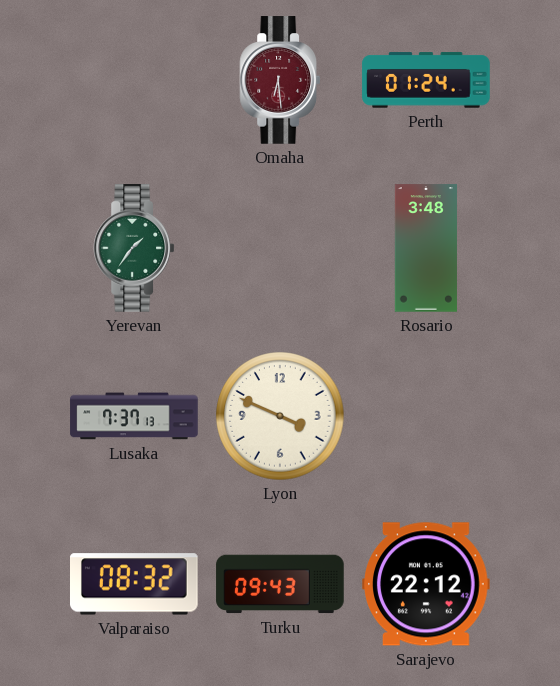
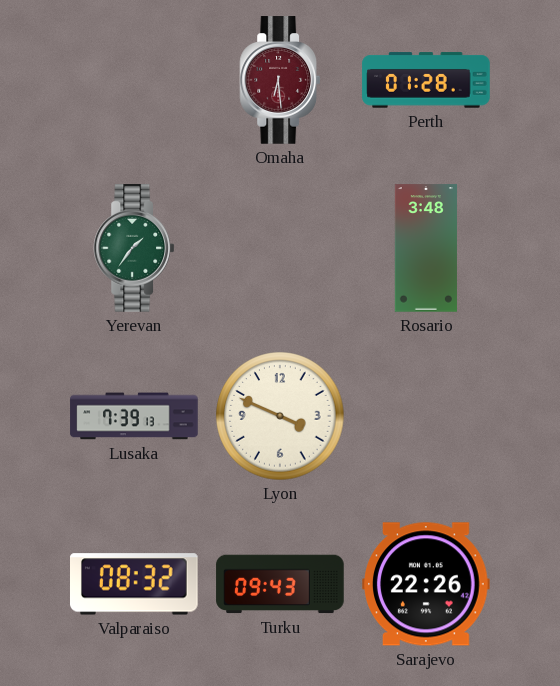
Perth: 01:24 -> 01:28 (426, 80)
Lusaka: 7:37 -> 7:39 (134, 416)
Sarajevo: 22:12 -> 22:26 (426, 584)
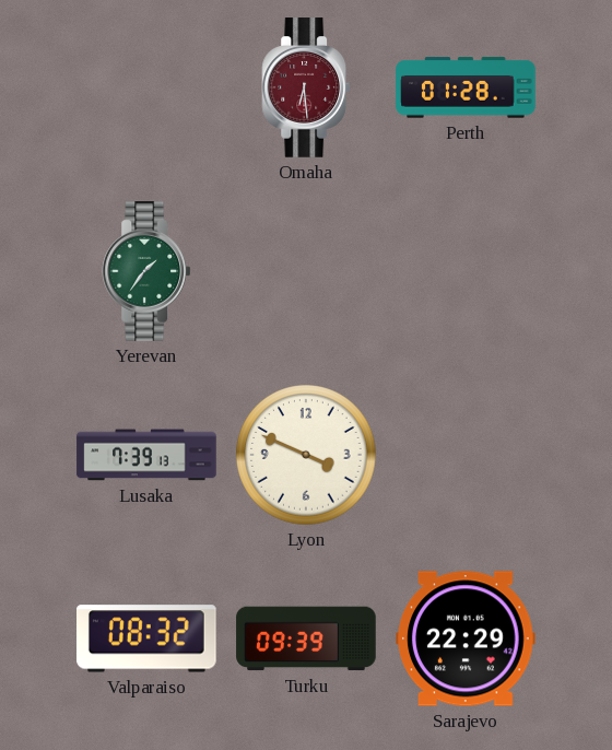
Rosario: 3:48 -> none (425, 248)
Turku: 09:43 -> 09:39 (306, 638)
Sarajevo: 22:26 -> 22:29 (466, 638)
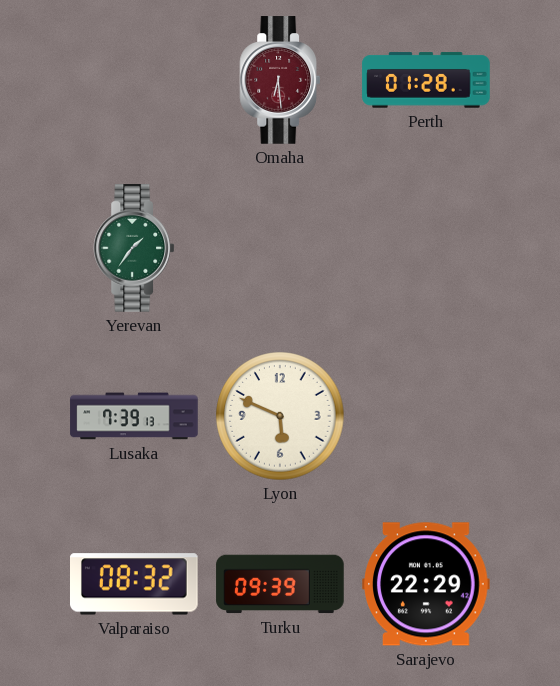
Lyon: 3:49 -> 5:49 (280, 416)
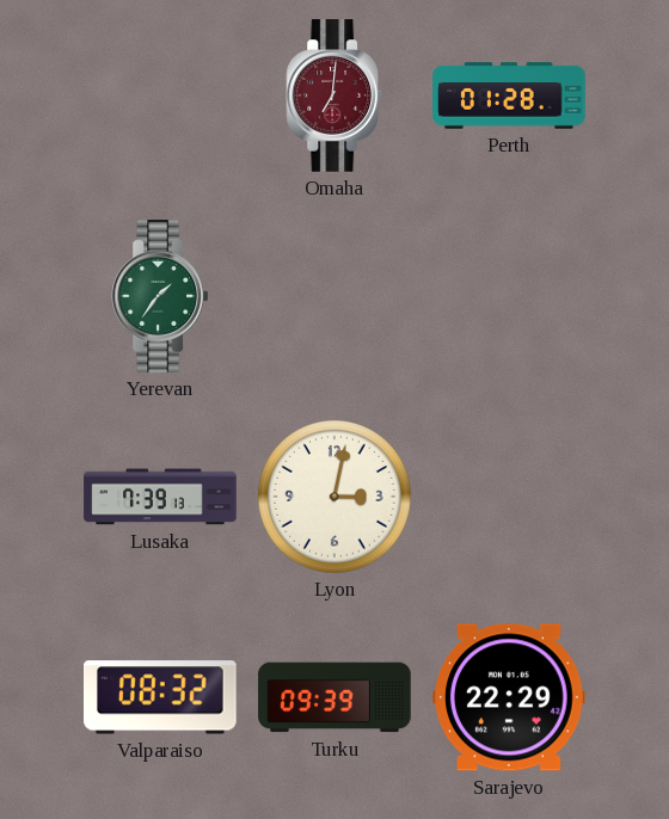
Omaha: 6:29 -> 7:01 (334, 96)
Lyon: 5:49 -> 3:02 (334, 497)
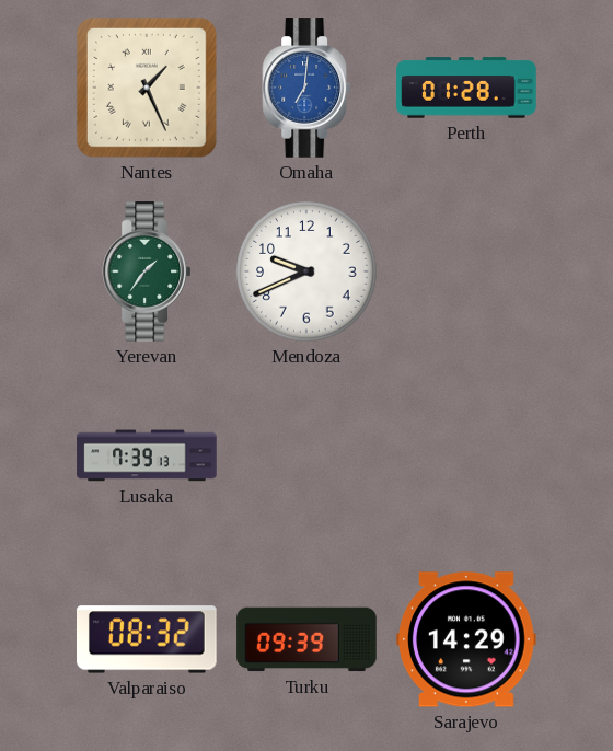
Nantes: none -> 1:26 (147, 88)
Omaha dial: burgundy -> blue (307, 88)
Mendoza: none -> 9:41 (307, 271)
Lyon: 3:02 -> none (334, 497)
Sarajevo: 22:29 -> 14:29 (466, 639)
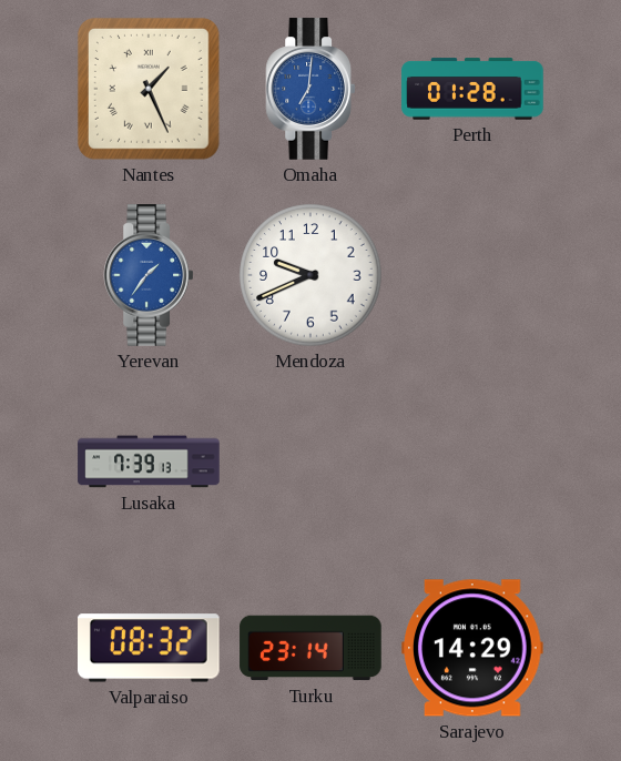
Yerevan dial: green -> blue (149, 275)
Turku: 09:39 -> 23:14 (310, 648)
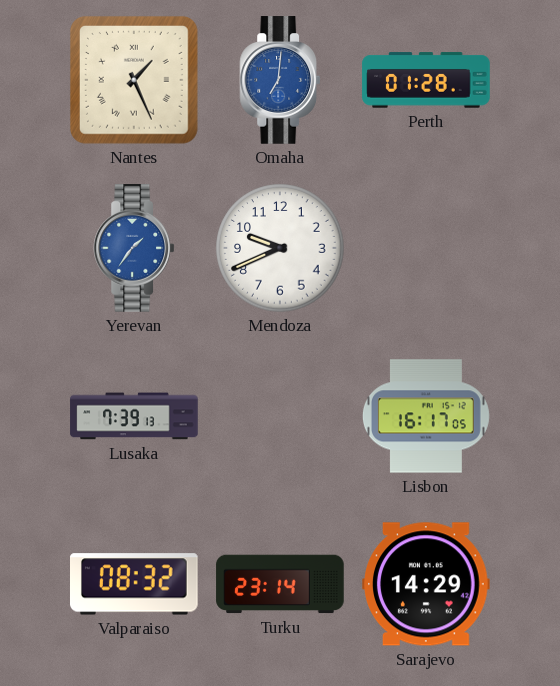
Lisbon: none -> 16:17 (426, 416)
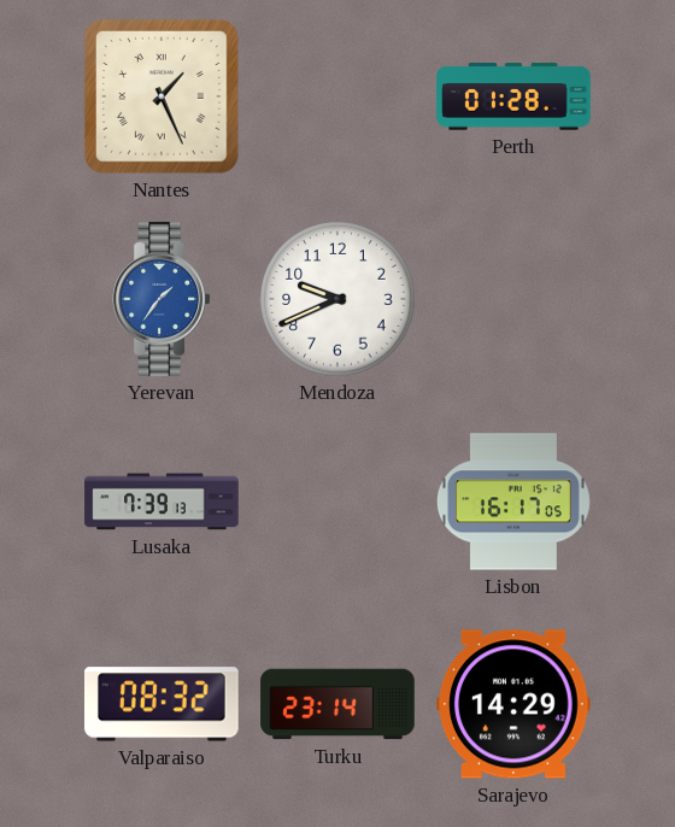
Omaha: 7:01 -> none (280, 80)
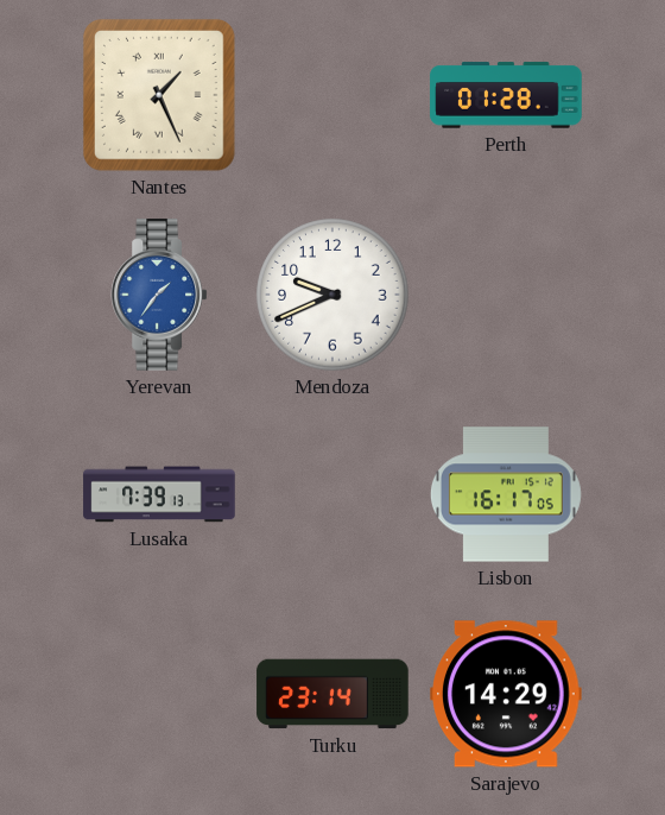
Valparaiso: 08:32 -> none (163, 704)
